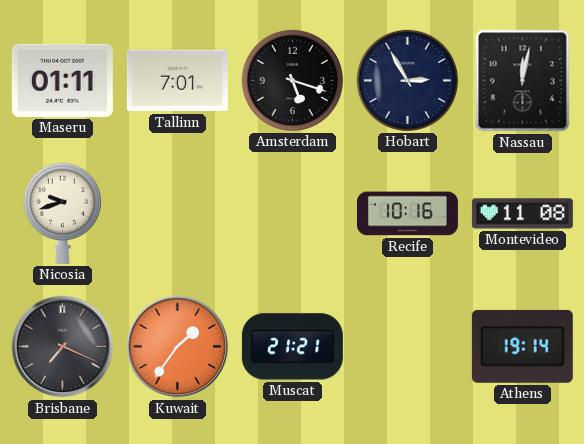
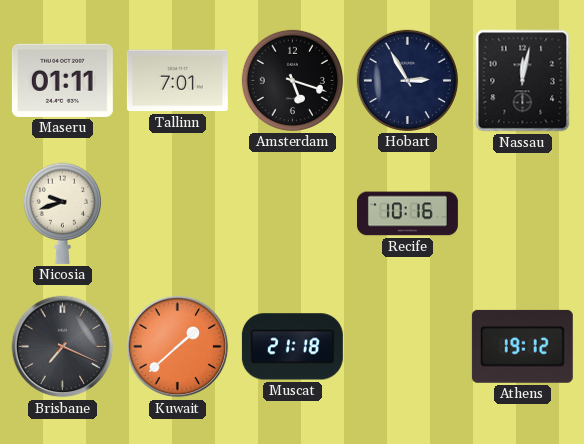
Montevideo: 11:08 -> none (522, 214)
Kuwait: 1:36 -> 1:38 (178, 347)
Muscat: 21:21 -> 21:18 (292, 347)
Athens: 19:14 -> 19:12 (522, 346)
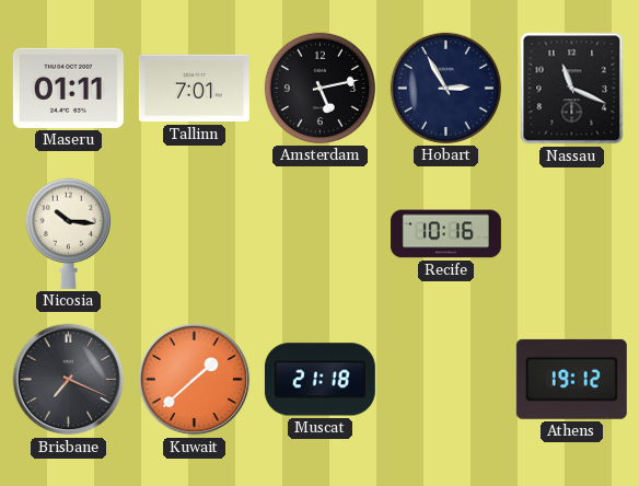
Amsterdam: 5:18 -> 5:13 (319, 88)
Nassau: 12:02 -> 11:19 (572, 89)
Nicosia: 9:42 -> 10:16 (68, 233)
